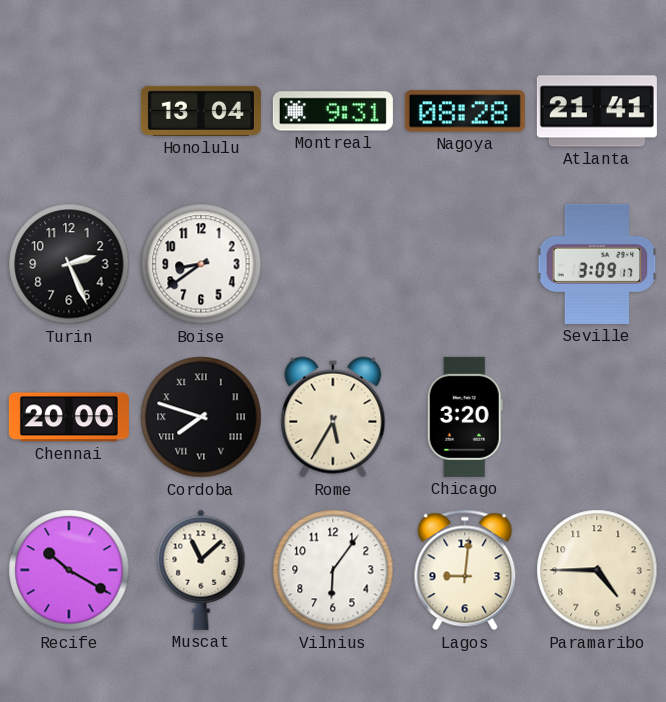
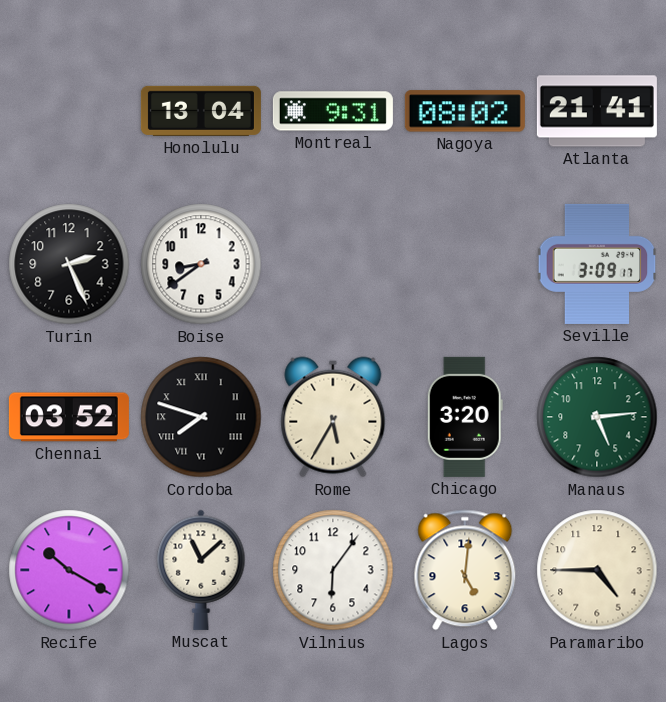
Nagoya: 08:28 -> 08:02 (465, 111)
Chennai: 20:00 -> 03:52 (69, 417)
Manaus: none -> 5:14 (597, 417)
Lagos: 9:01 -> 5:01 (465, 570)
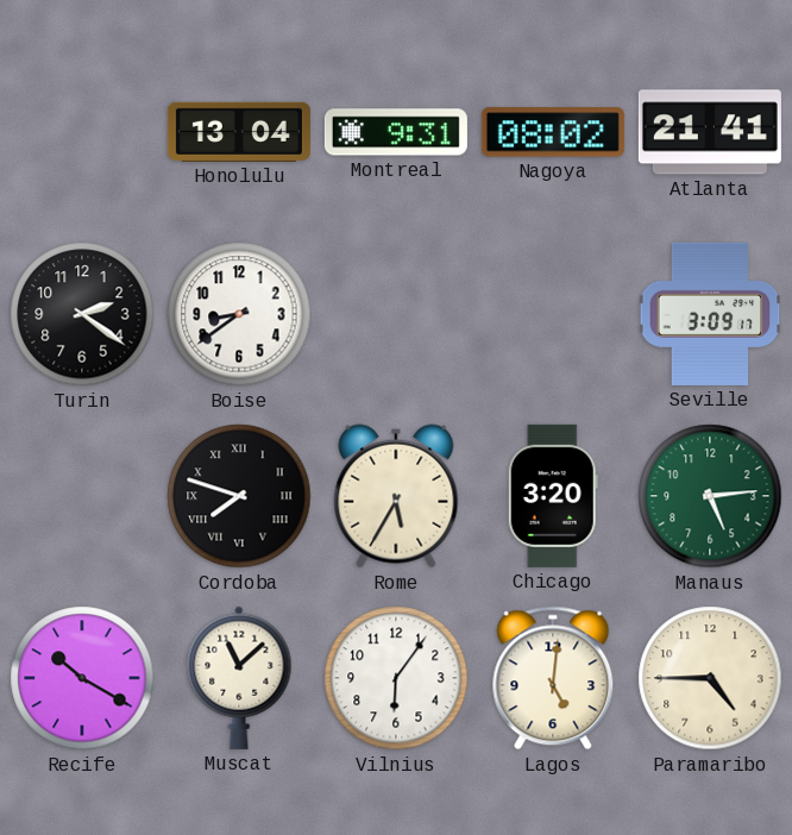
Turin: 2:26 -> 2:21 (82, 314)
Chennai: 03:52 -> none (69, 417)
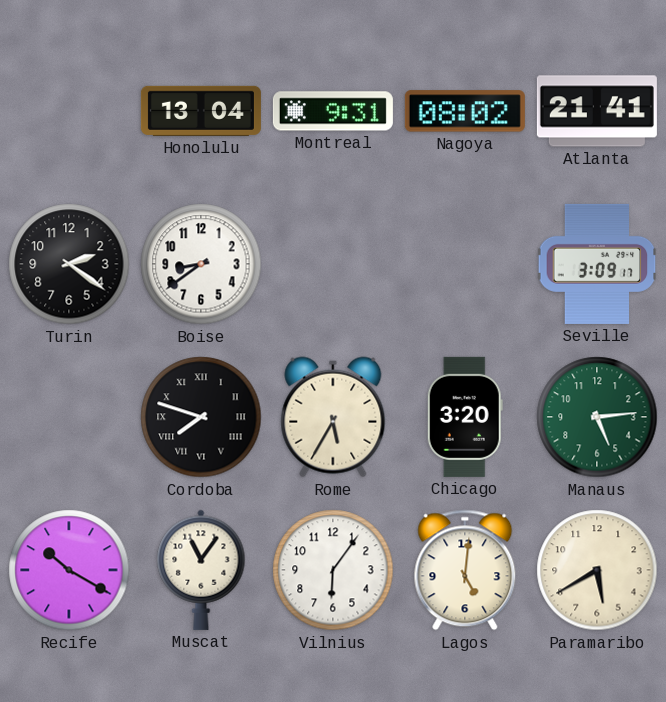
Muscat: 11:08 -> 11:06 (201, 570)
Paramaribo: 4:45 -> 5:40 (597, 570)
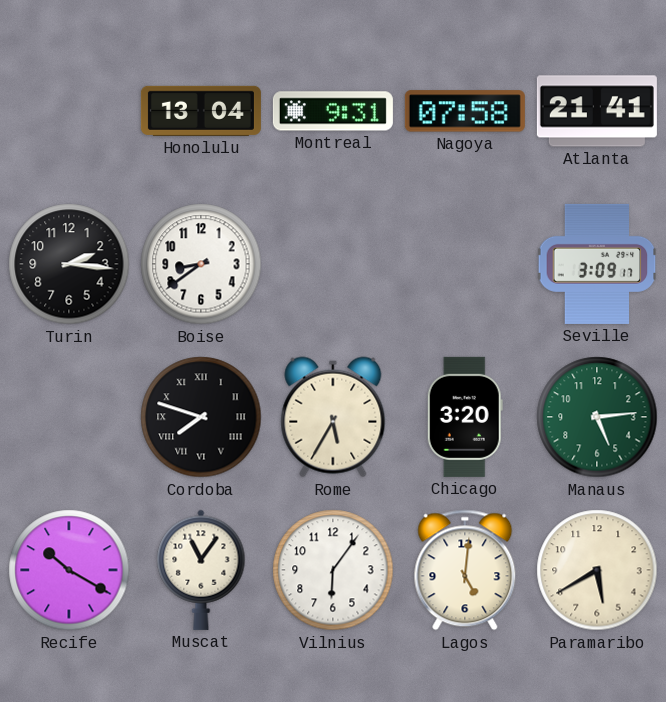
Nagoya: 08:02 -> 07:58 (465, 111)
Turin: 2:21 -> 2:16 (69, 264)
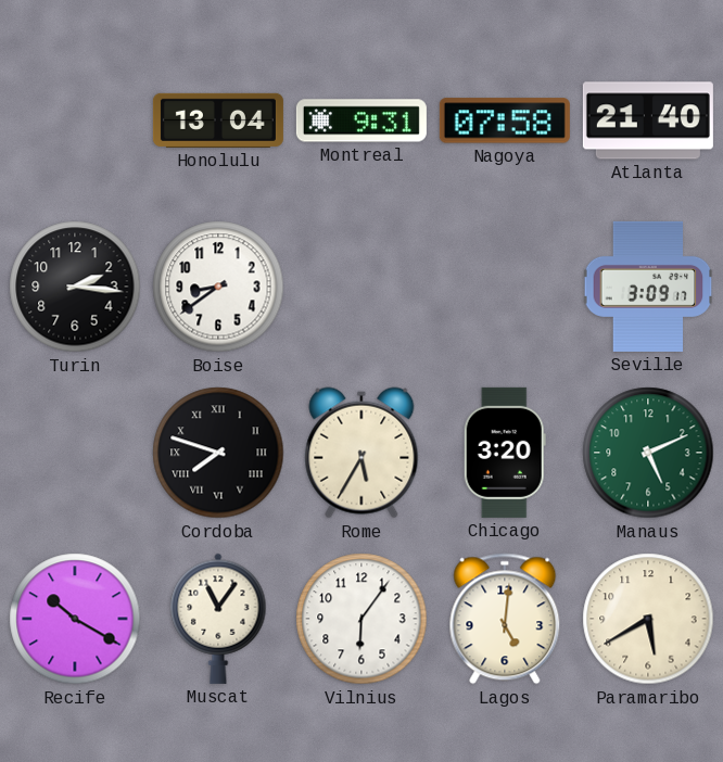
Atlanta: 21:41 -> 21:40 (648, 120)
Manaus: 5:14 -> 5:11 (648, 453)
